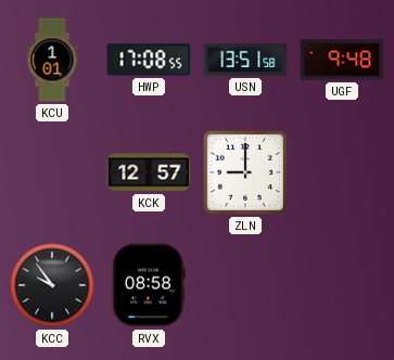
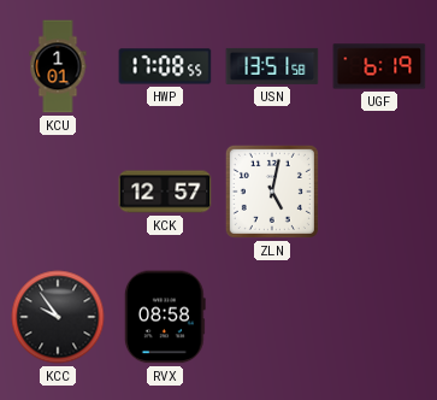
UGF: 9:48 -> 6:19 (379, 66)
ZLN: 9:00 -> 5:02 (272, 192)
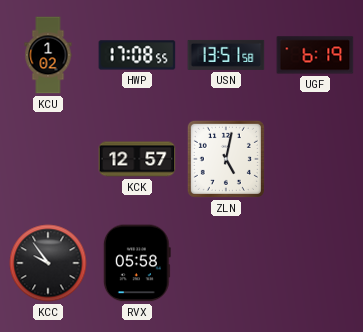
KCU: 1:01 -> 1:02 (48, 55)
RVX: 08:58 -> 05:58 (137, 263)
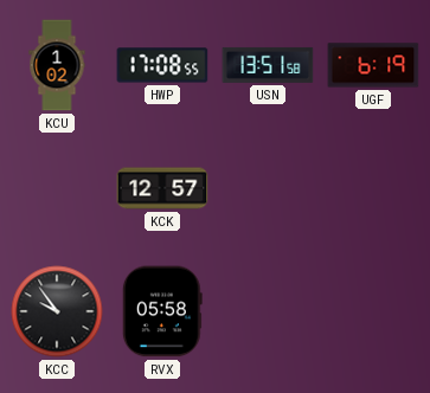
ZLN: 5:02 -> none (226, 159)
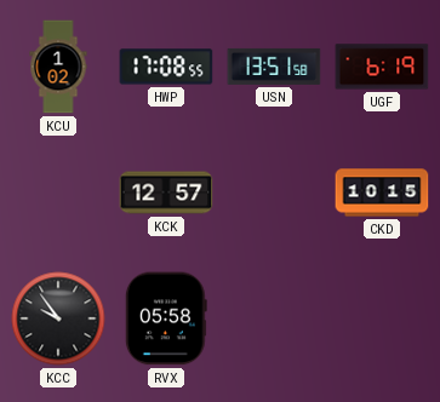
CKD: none -> 10:15 (382, 193)
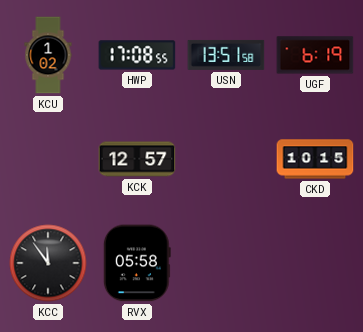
KCC: 9:54 -> 11:54 (48, 263)
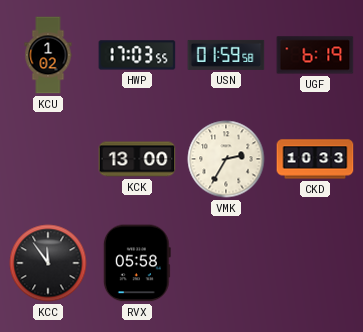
HWP: 17:08 -> 17:03 (137, 55)
USN: 13:51 -> 01:59 (226, 55)
KCK: 12:57 -> 13:00 (137, 159)
VMK: none -> 2:35 (226, 159)
CKD: 10:15 -> 10:33 (315, 159)
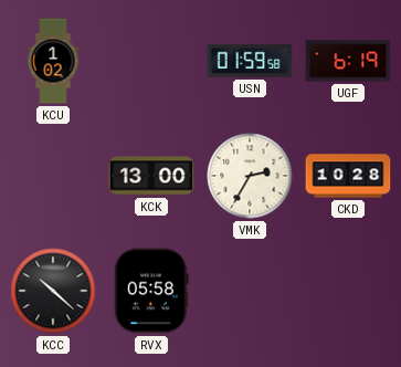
HWP: 17:03 -> none (137, 55)
CKD: 10:33 -> 10:28 (348, 176)
KCC: 11:54 -> 10:22 (53, 291)
